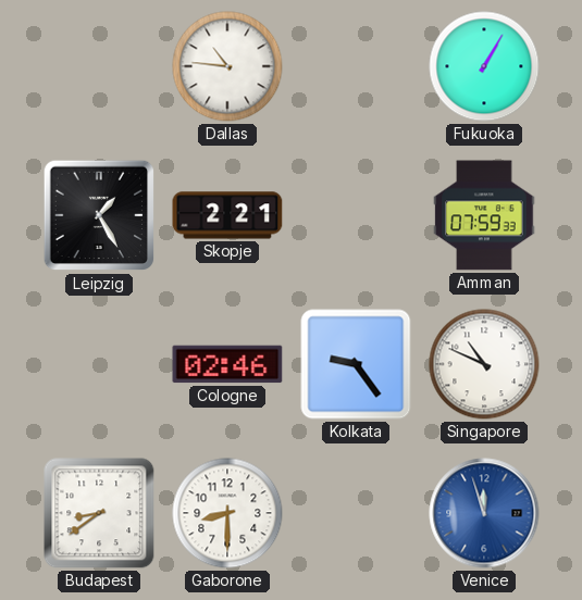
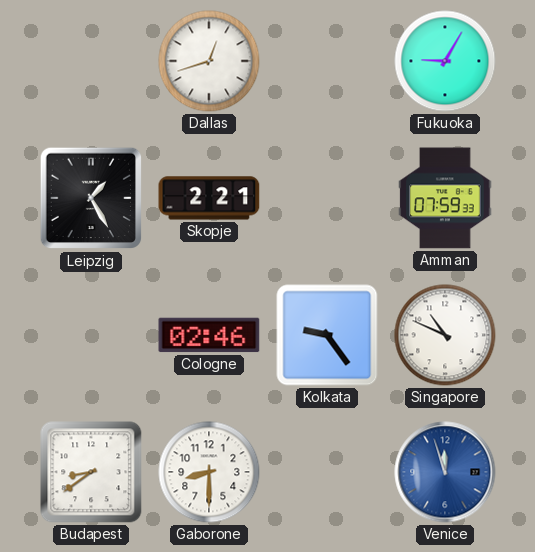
Dallas: 10:46 -> 12:42 (209, 61)
Fukuoka: 1:05 -> 9:05 (445, 61)
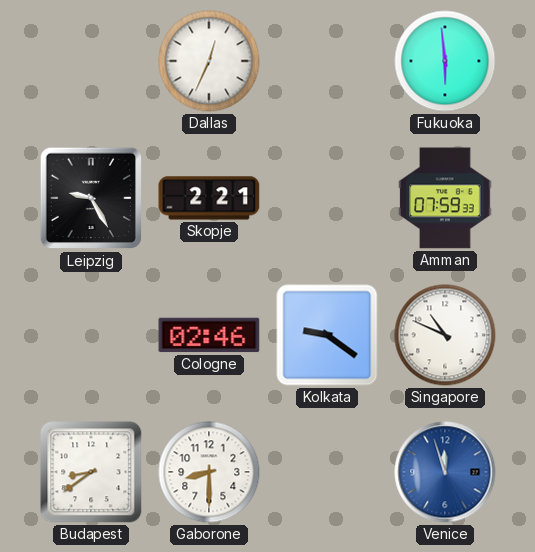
Dallas: 12:42 -> 12:34 (209, 61)
Fukuoka: 9:05 -> 5:59 (445, 61)
Leipzig: 1:25 -> 9:25 (91, 198)
Kolkata: 9:24 -> 9:21 (327, 335)
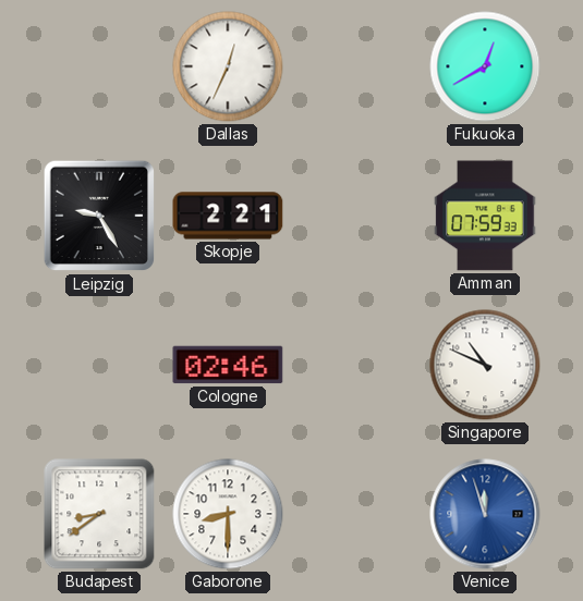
Fukuoka: 5:59 -> 12:40 (485, 66)
Kolkata: 9:21 -> none (327, 335)
